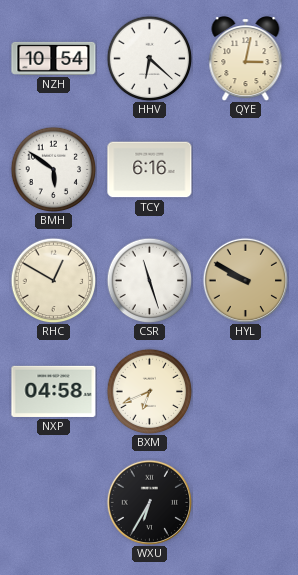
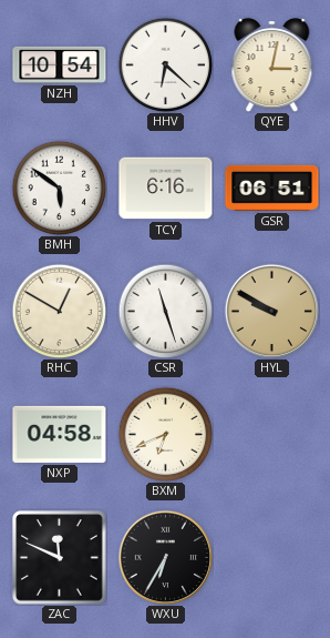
GSR: none -> 06:51 (272, 188)
ZAC: none -> 11:49 (60, 558)
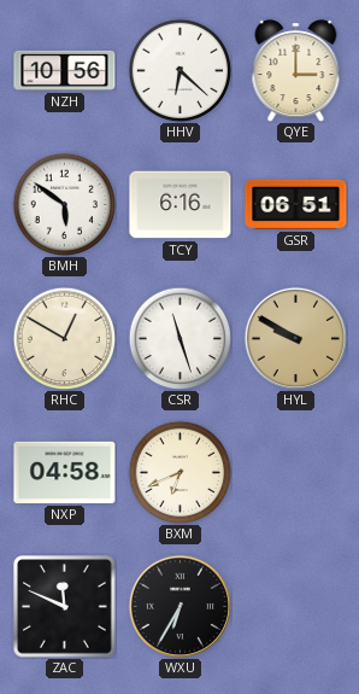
NZH: 10:54 -> 10:56 (65, 70)
QYE: 3:02 -> 3:00 (296, 71)
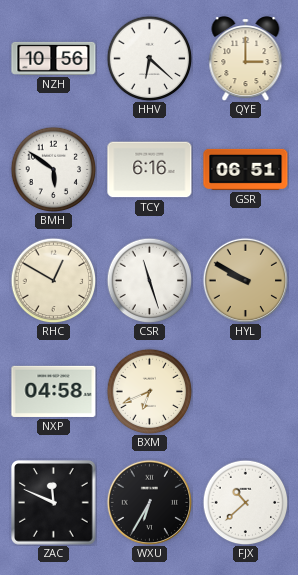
FJX: none -> 10:38 (245, 502)
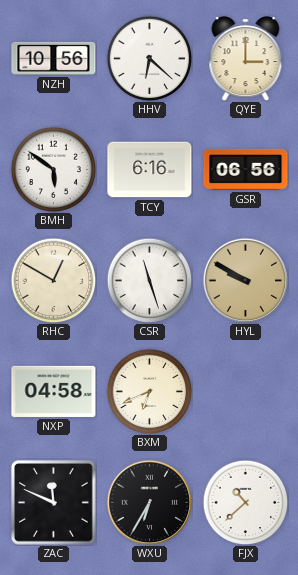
GSR: 06:51 -> 06:56 (246, 169)
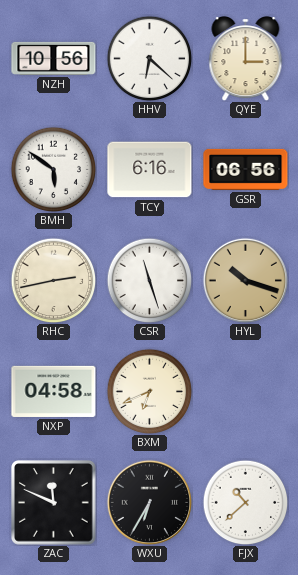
RHC: 12:50 -> 2:43 (53, 280)
HYL: 9:50 -> 10:18 (245, 280)
